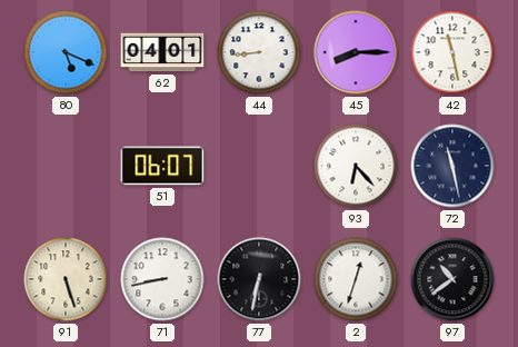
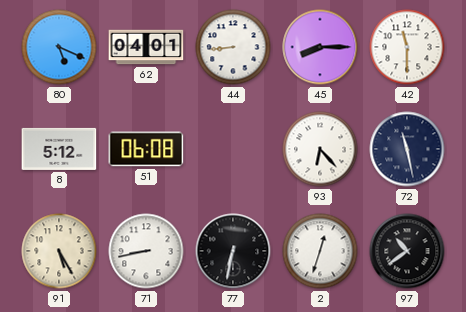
42: 11:28 -> 11:30 (407, 47)
8: none -> 5:12 (59, 149)
51: 06:07 -> 06:08 (146, 149)
91: 5:27 -> 5:25 (59, 251)
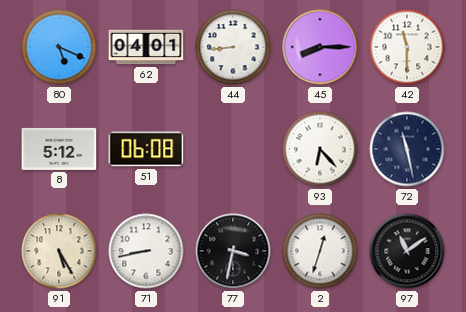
77: 6:32 -> 3:32 (233, 251)
97: 10:39 -> 11:09 (407, 251)
